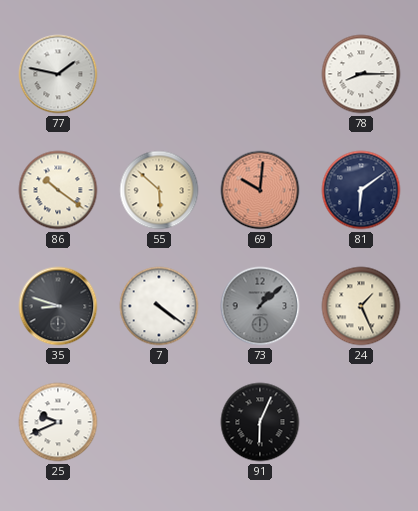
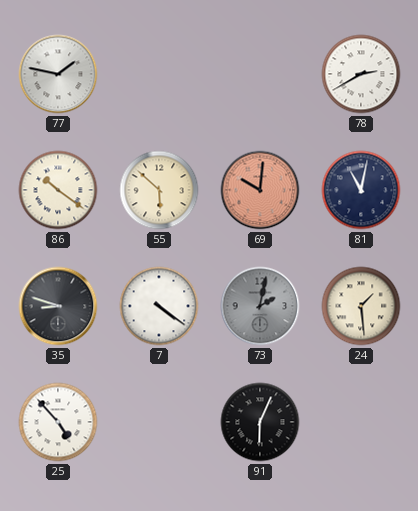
78: 8:15 -> 2:40 (361, 74)
81: 6:09 -> 11:02 (361, 190)
73: 1:08 -> 2:02 (260, 306)
24: 1:26 -> 1:29 (361, 306)
25: 9:41 -> 4:53 (58, 422)
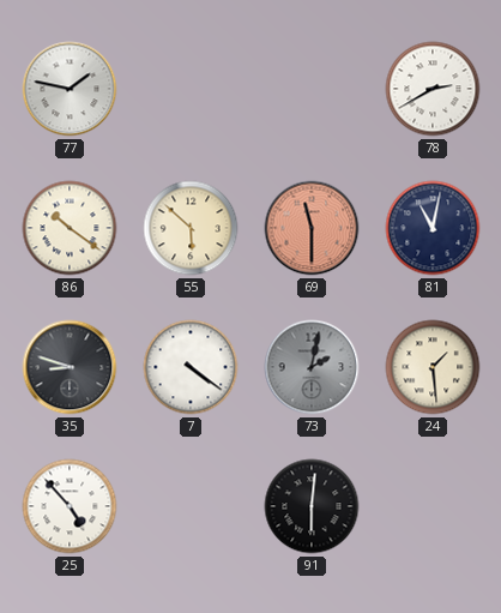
69: 10:01 -> 11:30 (312, 228)
91: 6:04 -> 6:01 (312, 506)
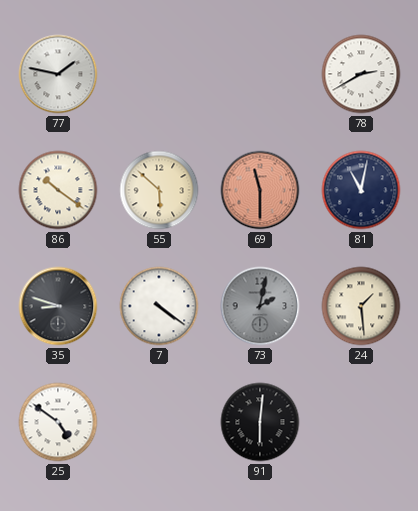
25: 4:53 -> 4:51 (58, 422)
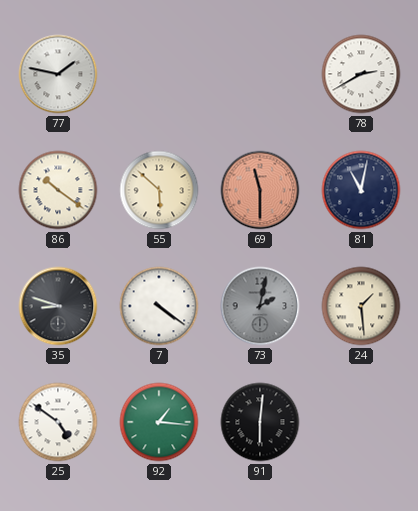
92: none -> 1:16 (159, 422)
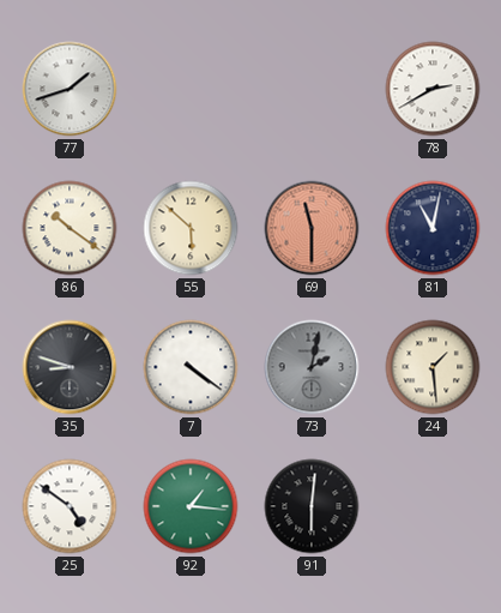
77: 1:47 -> 1:42 (70, 89)
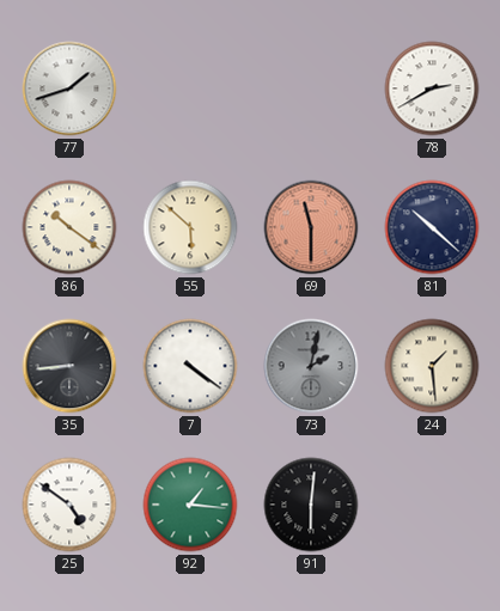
81: 11:02 -> 10:22 (432, 227)
35: 8:48 -> 8:44 (69, 366)
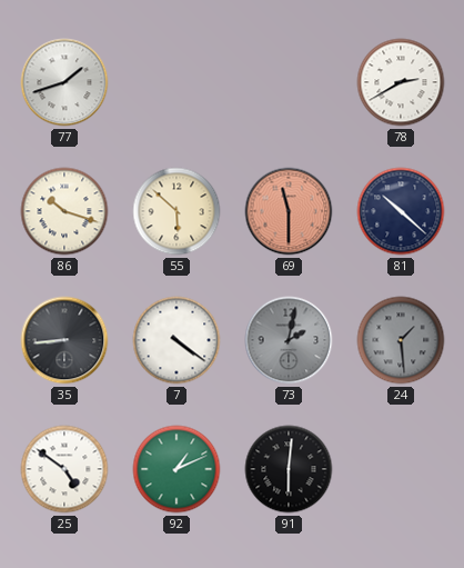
86: 10:21 -> 10:18 (64, 211)
24 dial: cream -> grey (401, 340)
92: 1:16 -> 1:11 (176, 469)
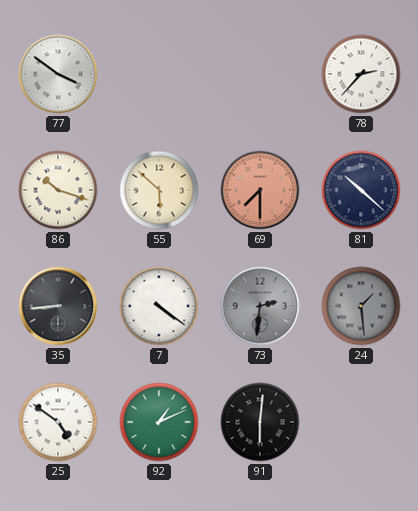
77: 1:42 -> 3:51 (58, 74)
78: 2:40 -> 2:37 (361, 74)
69: 11:30 -> 7:30 (260, 190)
73: 2:02 -> 2:31 (260, 306)
